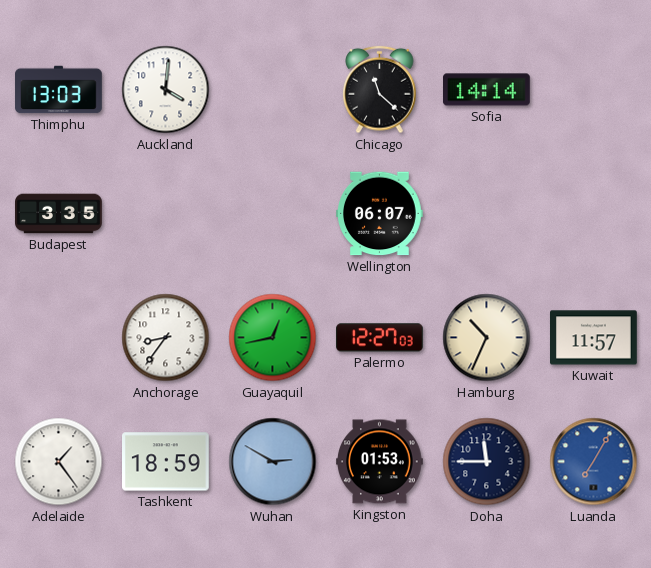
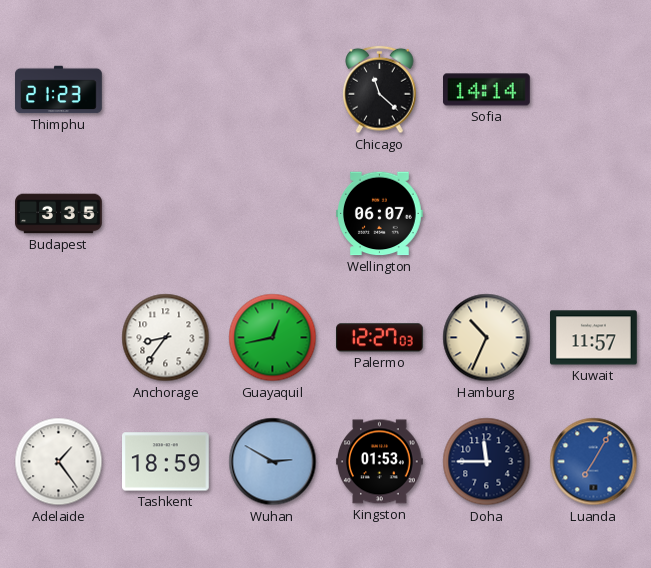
Thimphu: 13:03 -> 21:23 (59, 90)
Auckland: 4:01 -> none (166, 90)
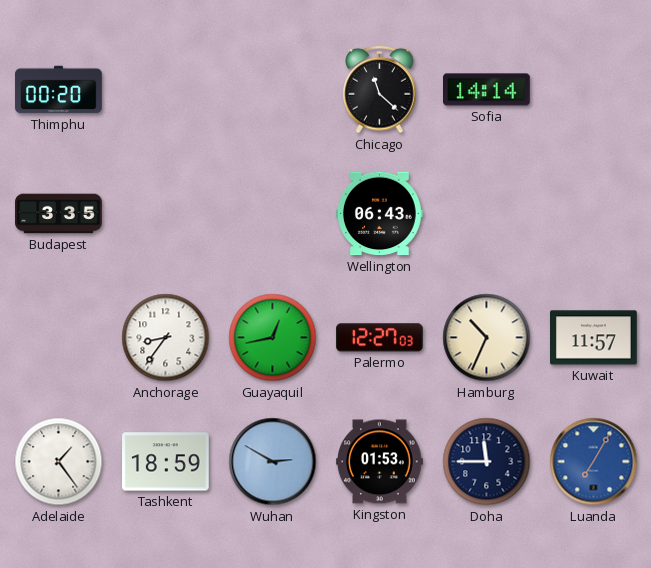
Thimphu: 21:23 -> 00:20 (59, 90)
Wellington: 06:07 -> 06:43 (380, 214)
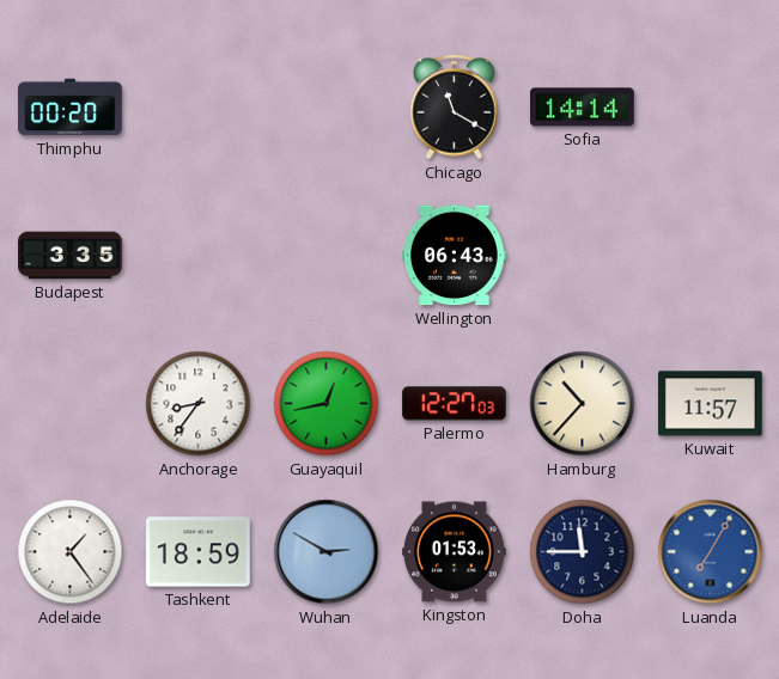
Chicago: 11:22 -> 11:20 (455, 108)
Hamburg: 10:34 -> 10:37 (583, 404)
